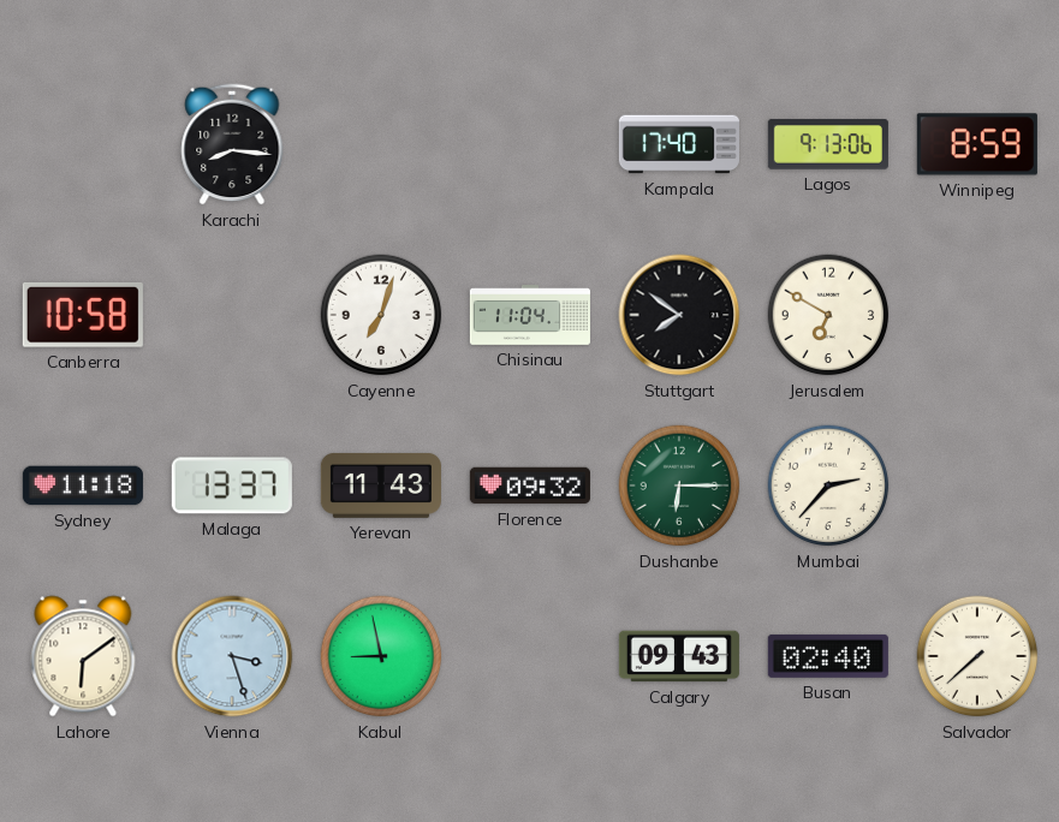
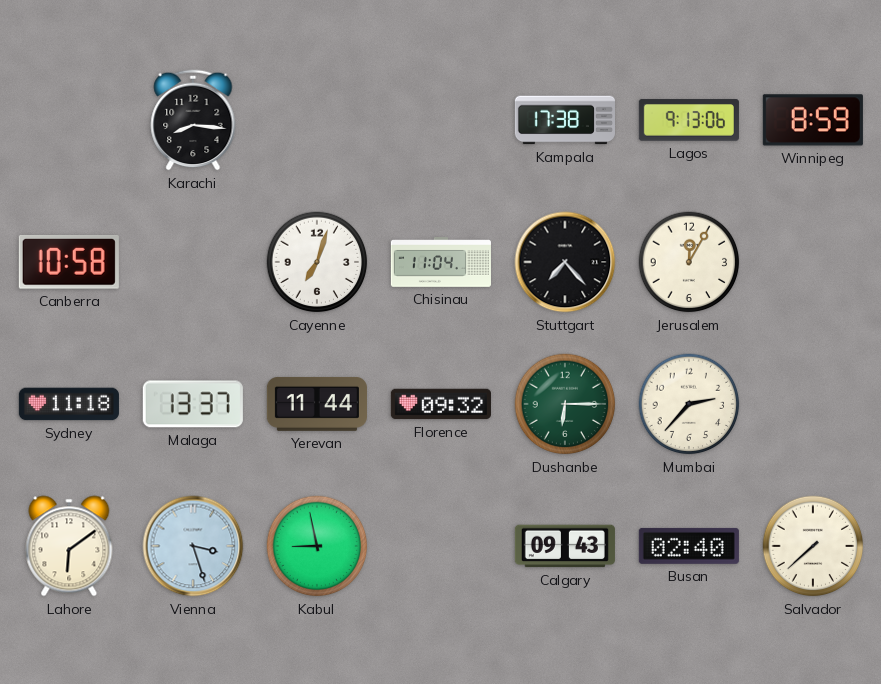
Kampala: 17:40 -> 17:38 (565, 120)
Stuttgart: 7:51 -> 7:23 (565, 262)
Jerusalem: 6:50 -> 12:05 (689, 262)
Yerevan: 11:43 -> 11:44 (317, 404)
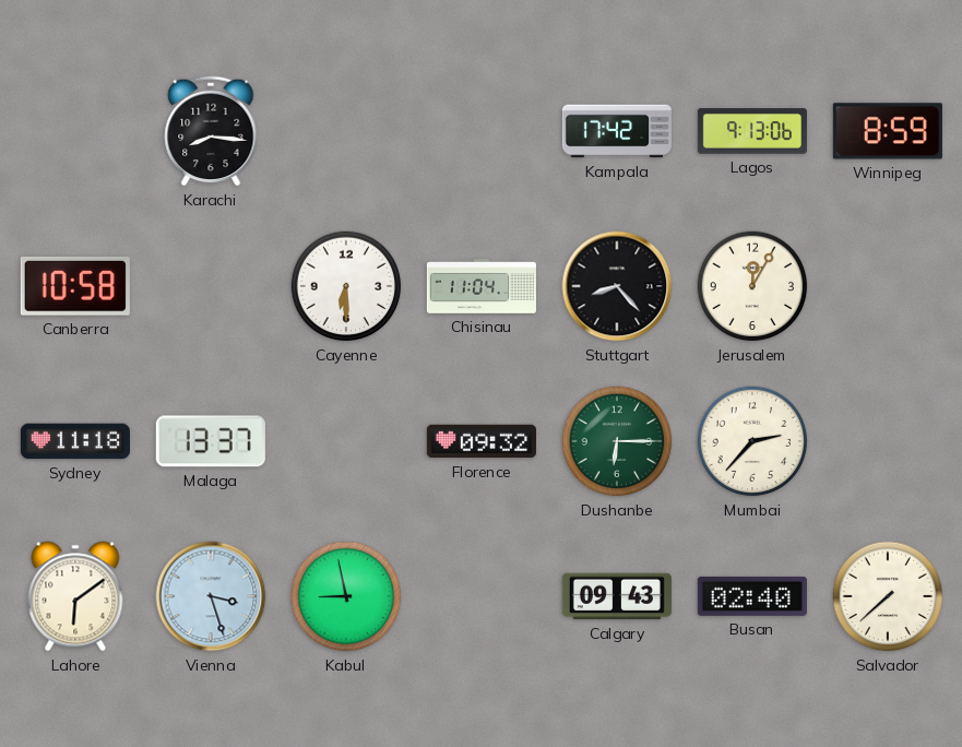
Kampala: 17:38 -> 17:42 (617, 131)
Cayenne: 7:03 -> 6:30 (346, 286)
Stuttgart: 7:23 -> 8:23 (617, 286)
Yerevan: 11:44 -> none (317, 404)
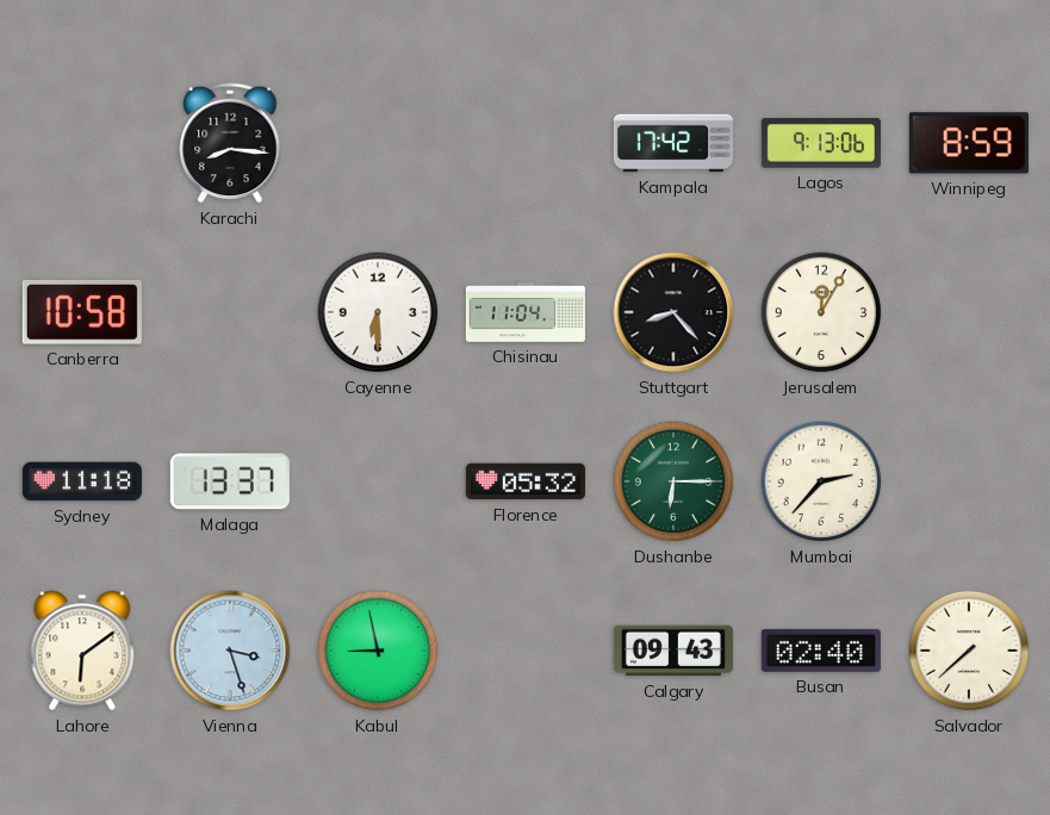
Florence: 09:32 -> 05:32 (526, 481)
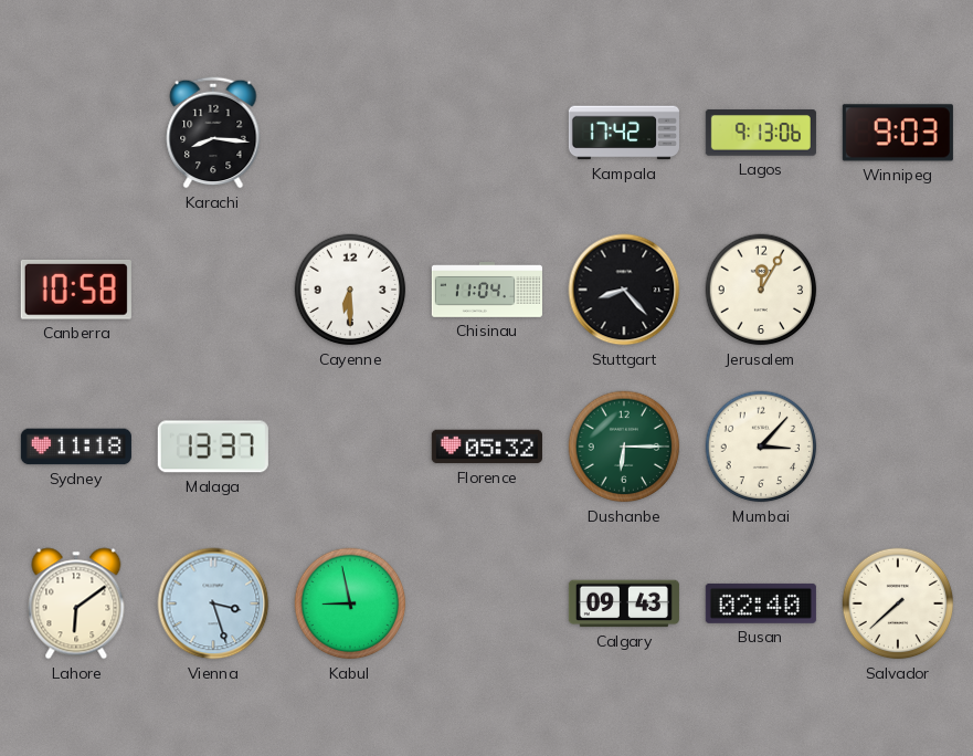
Winnipeg: 8:59 -> 9:03 (898, 133)
Mumbai: 2:37 -> 3:07 (761, 447)
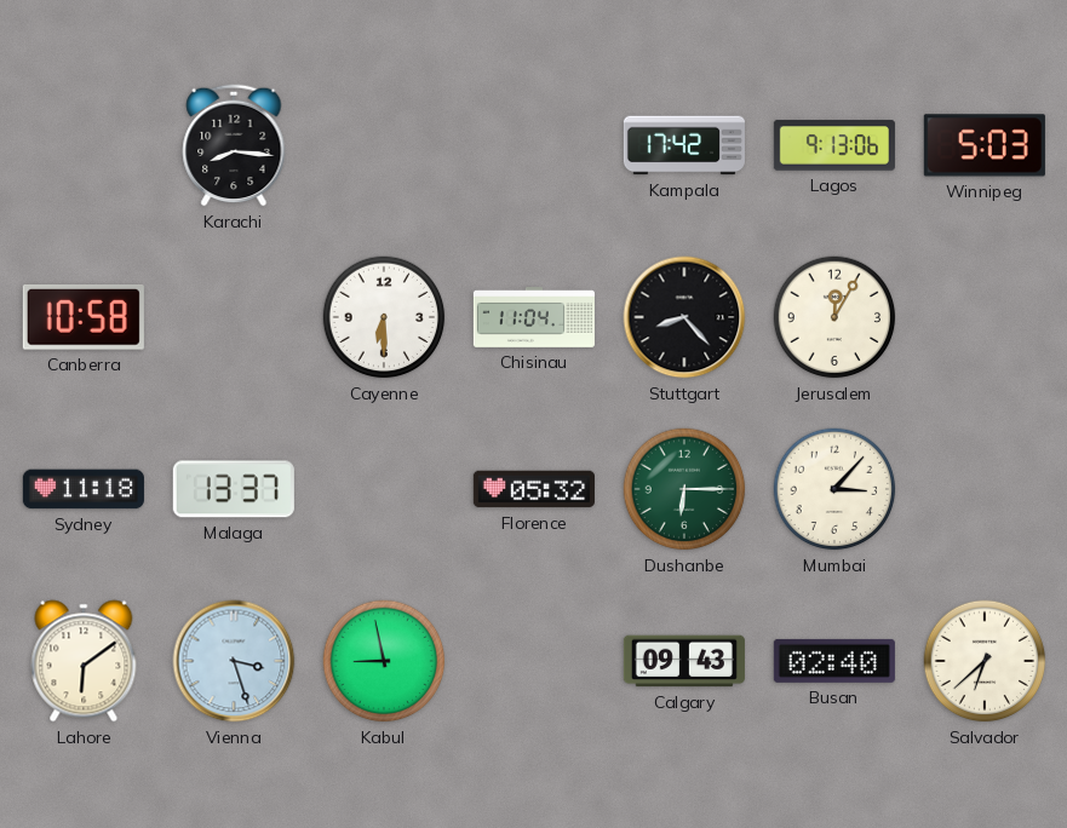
Winnipeg: 9:03 -> 5:03 (985, 145)
Salvador: 7:38 -> 6:38 (985, 661)
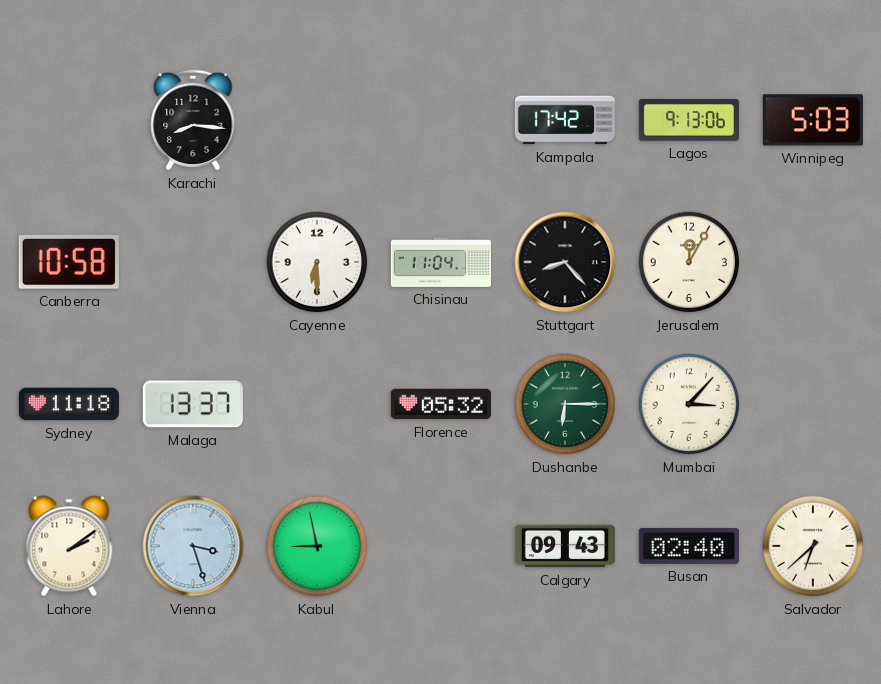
Lahore: 6:09 -> 2:09 (69, 546)
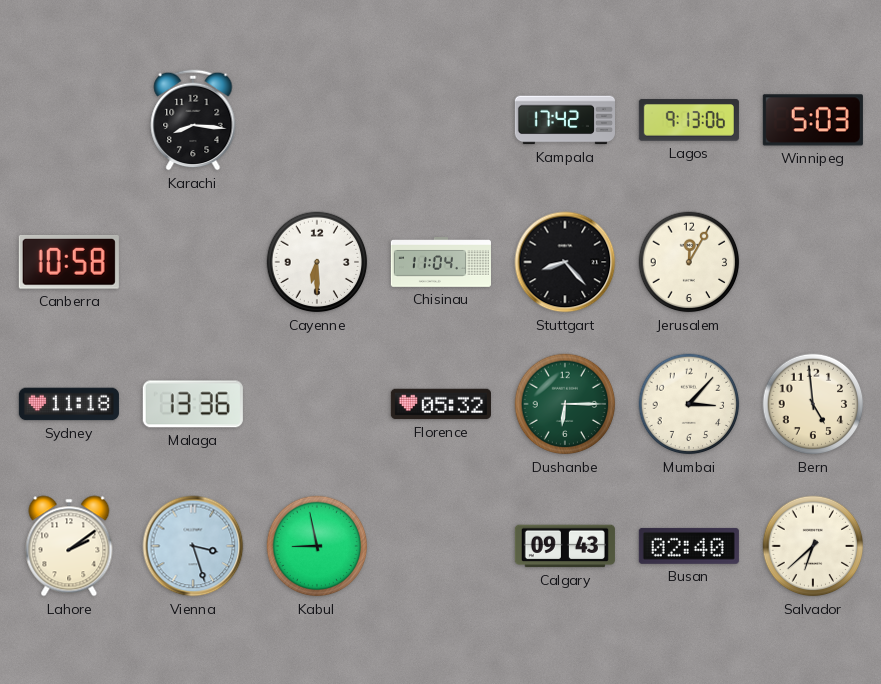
Malaga: 13:37 -> 13:36 (193, 404)
Bern: none -> 4:59 (813, 404)
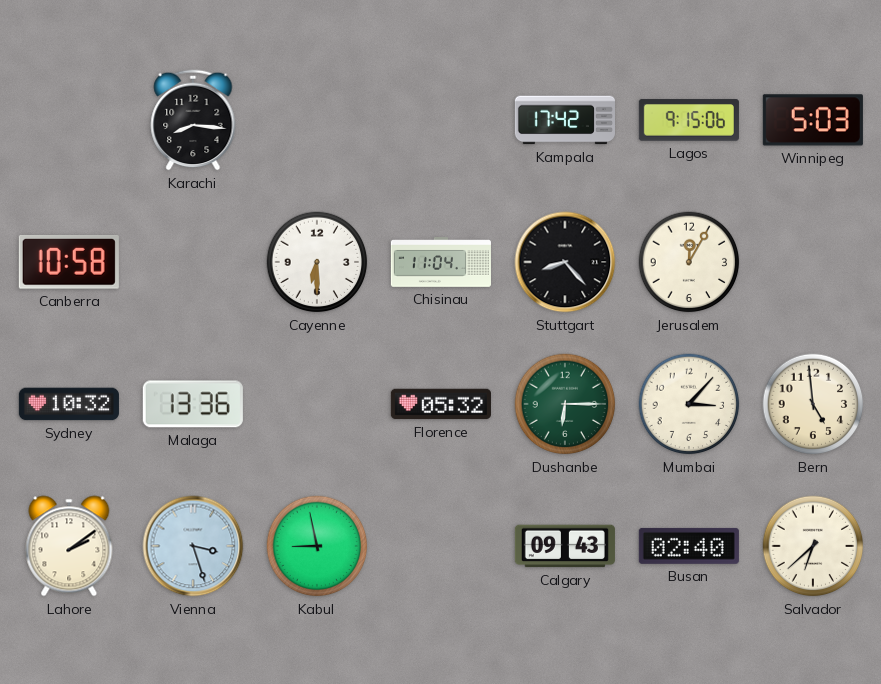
Lagos: 9:13 -> 9:15 (689, 120)
Sydney: 11:18 -> 10:32 (69, 404)
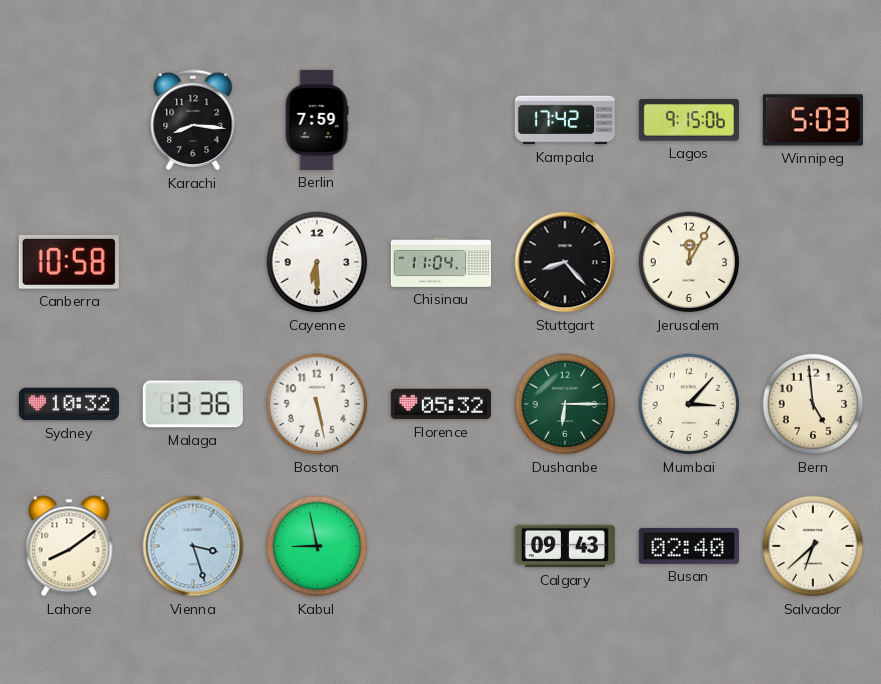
Berlin: none -> 7:59 (317, 120)
Boston: none -> 5:28 (317, 404)
Lahore: 2:09 -> 8:09 (69, 546)
